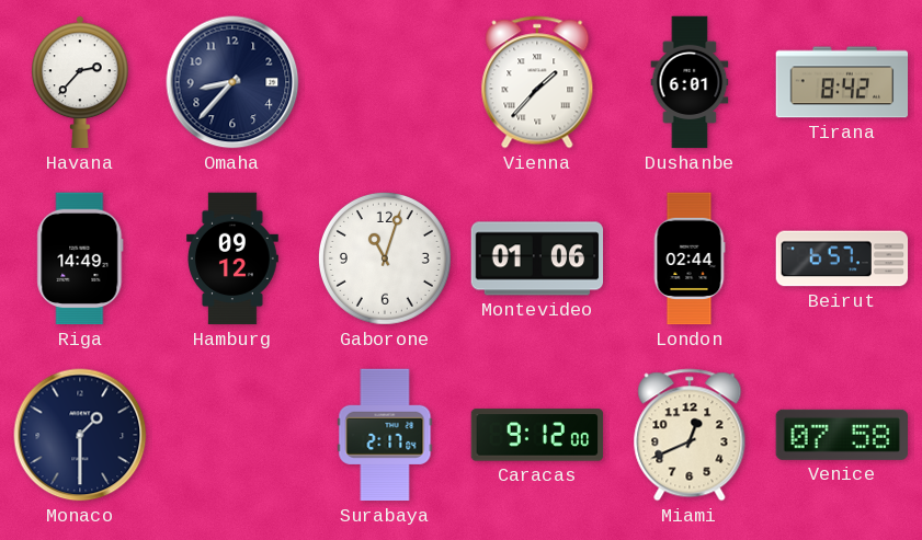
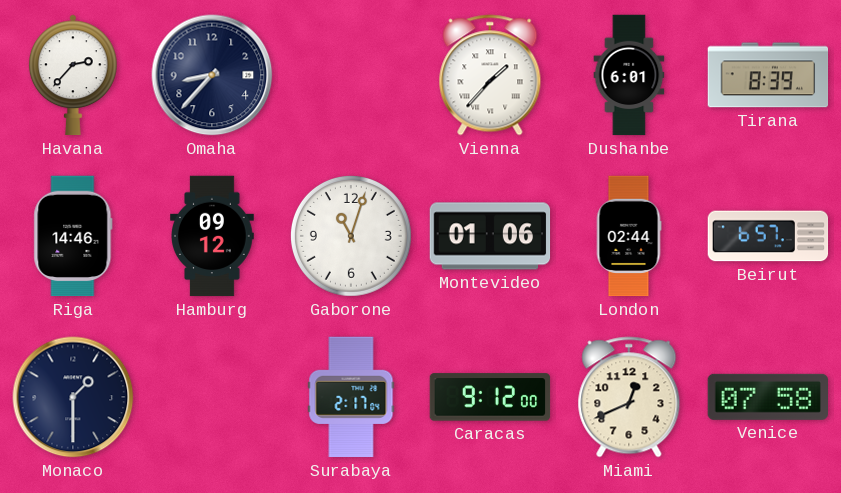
Tirana: 8:42 -> 8:39 (768, 75)
Riga: 14:49 -> 14:46 (73, 236)
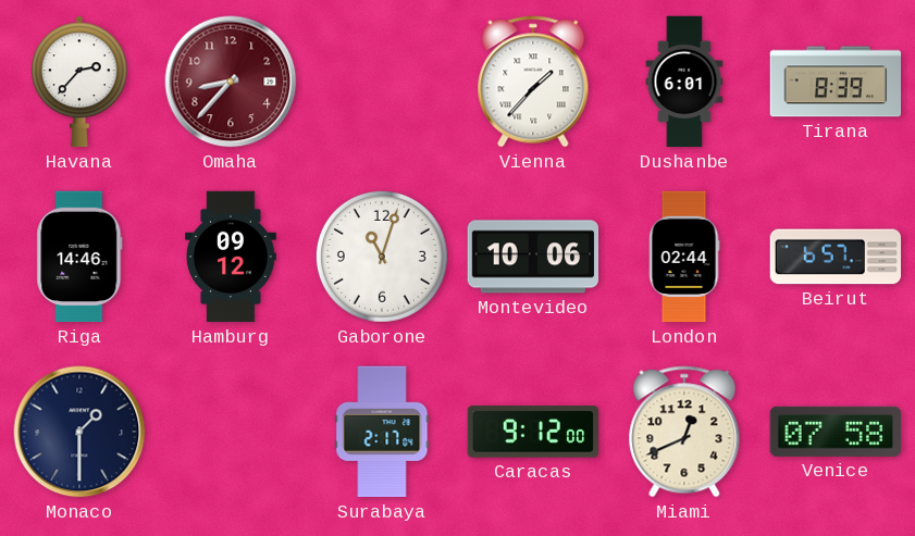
Omaha dial: navy -> burgundy (231, 82)
Montevideo: 01:06 -> 10:06 (533, 257)
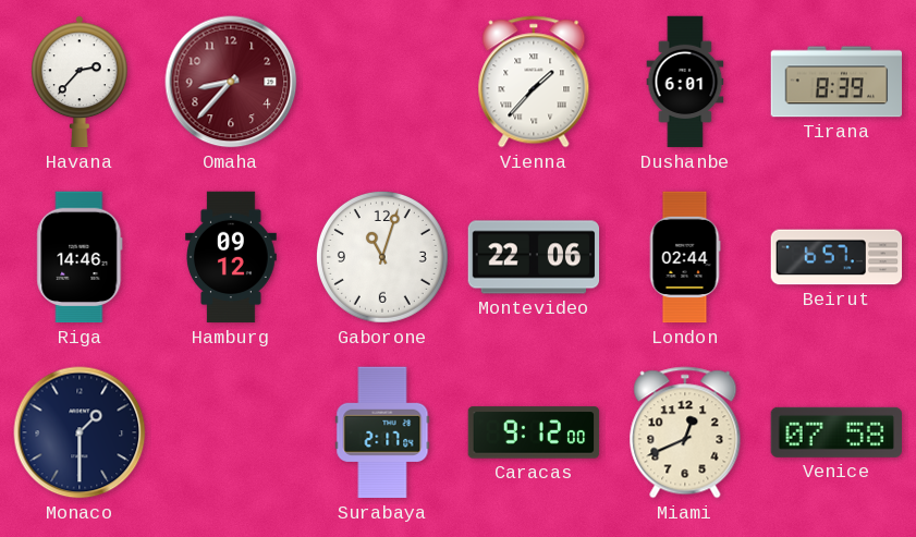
Montevideo: 10:06 -> 22:06 (534, 257)
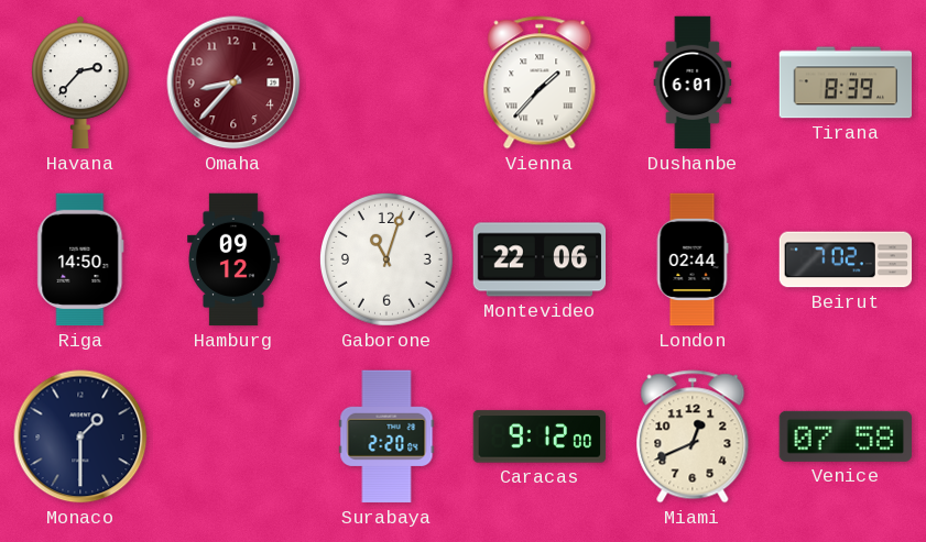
Riga: 14:46 -> 14:50 (80, 259)
Beirut: 6:57 -> 7:02 (846, 259)
Surabaya: 2:17 -> 2:20 (386, 436)
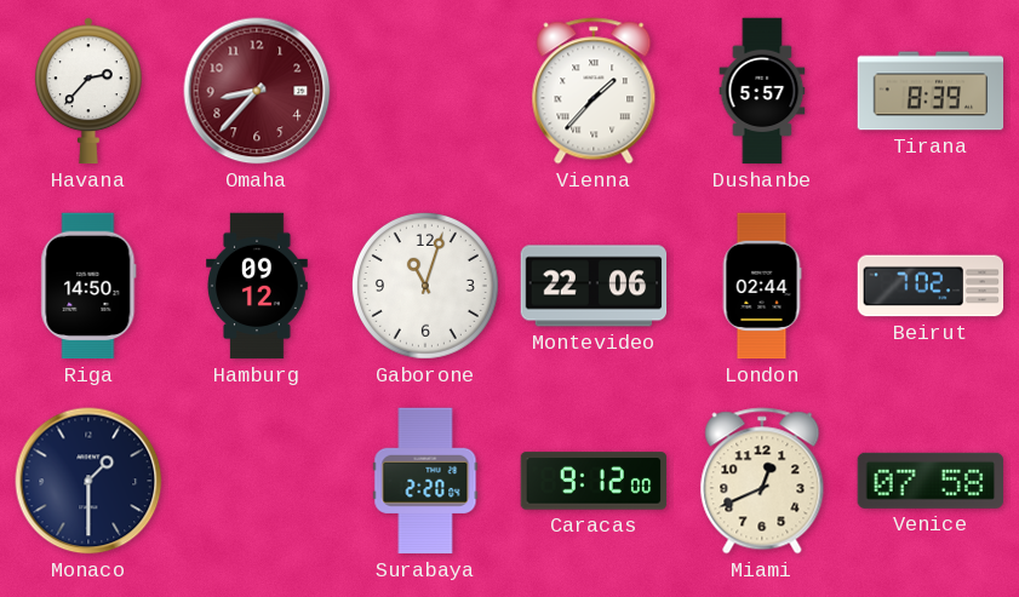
Dushanbe: 6:01 -> 5:57 (762, 91)
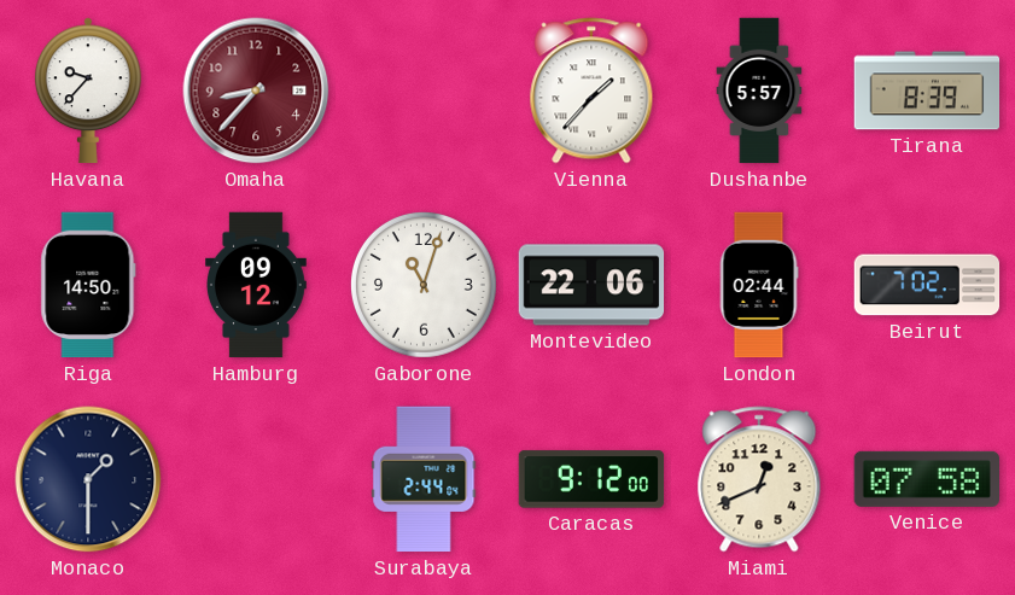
Havana: 2:37 -> 9:37 (88, 91)
Surabaya: 2:20 -> 2:44 (424, 479)
